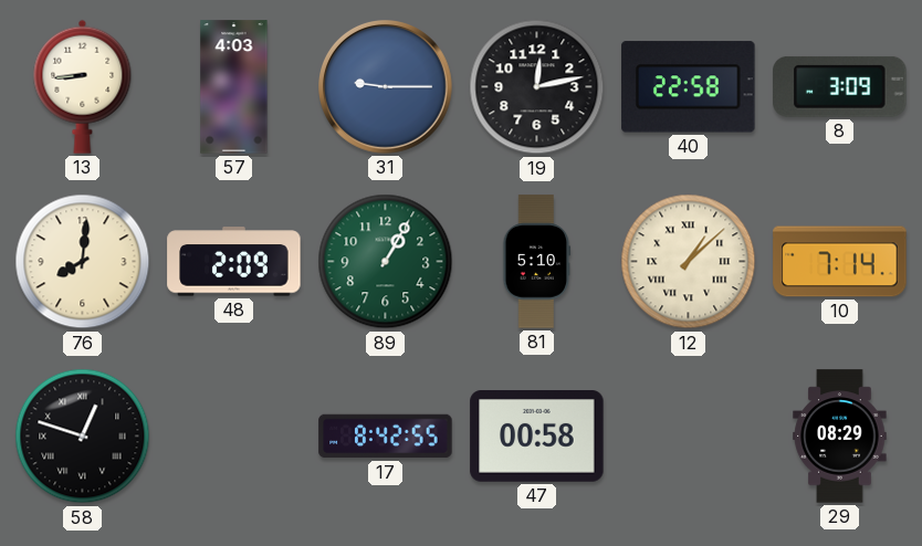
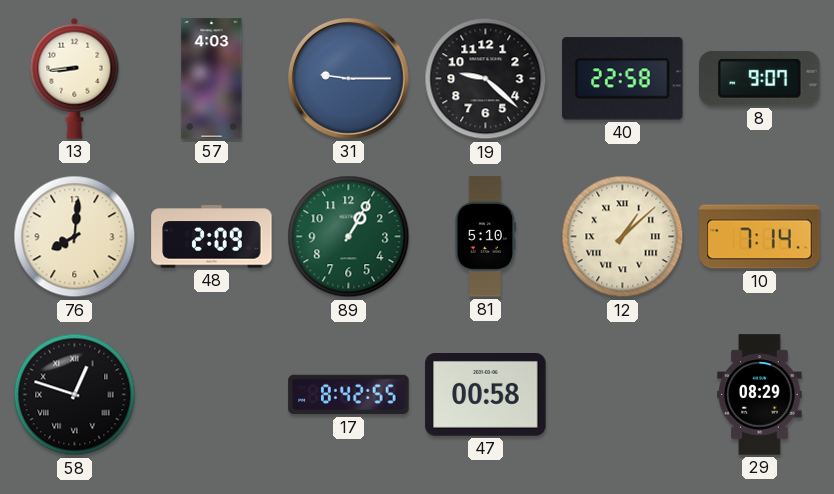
19: 12:13 -> 9:22 (486, 79)
8: 3:09 -> 9:07 (760, 78)
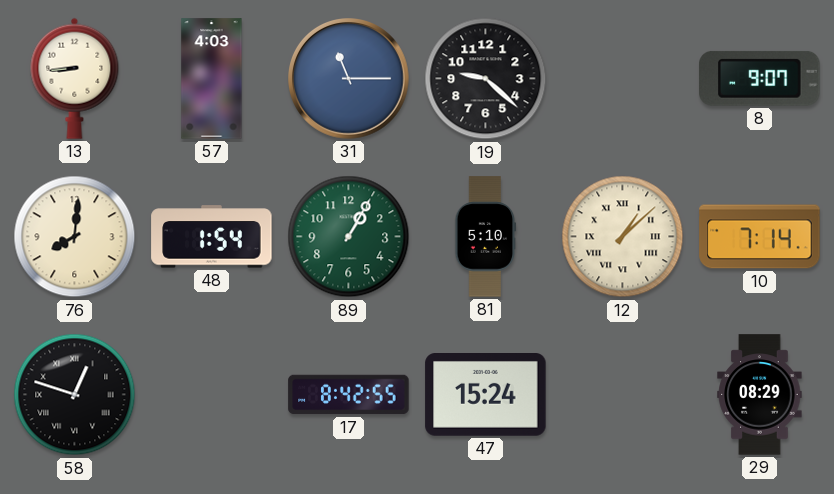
31: 9:15 -> 11:15 (349, 79)
40: 22:58 -> none (623, 79)
48: 2:09 -> 1:54 (212, 237)
47: 00:58 -> 15:24 (486, 395)
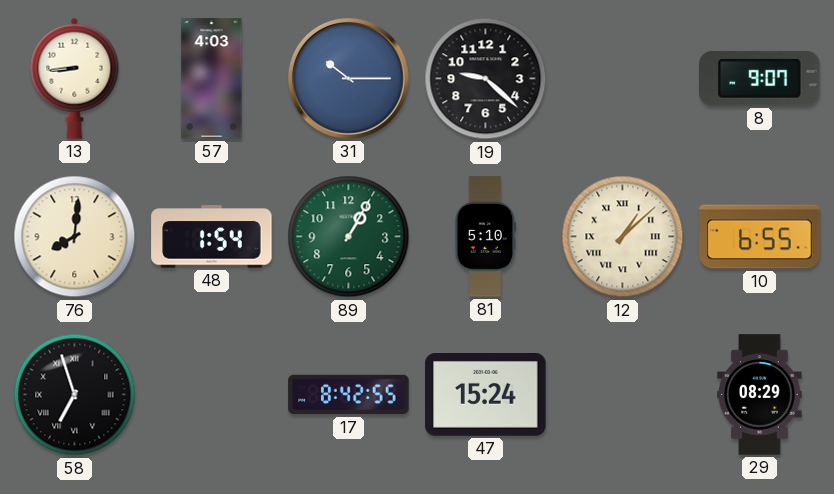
31: 11:15 -> 10:15 (349, 79)
10: 7:14 -> 6:55 (760, 237)
58: 12:48 -> 6:57 (75, 395)
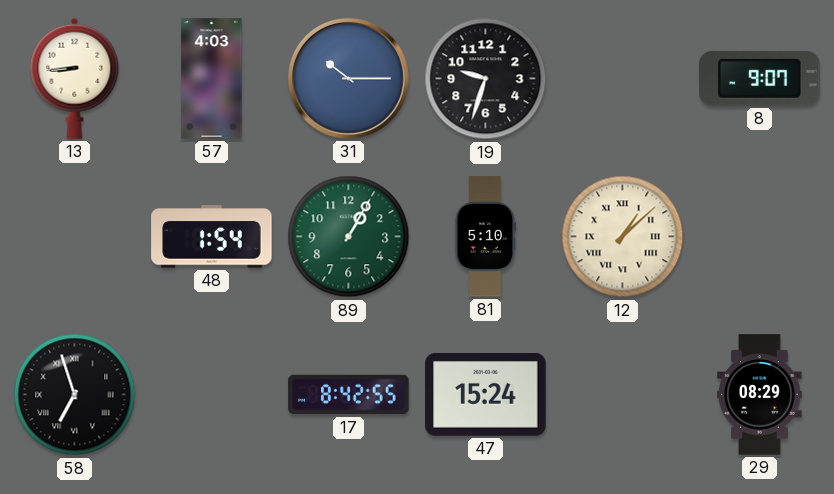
19: 9:22 -> 9:33 (486, 79)
76: 8:01 -> none (75, 237)
10: 6:55 -> none (760, 237)
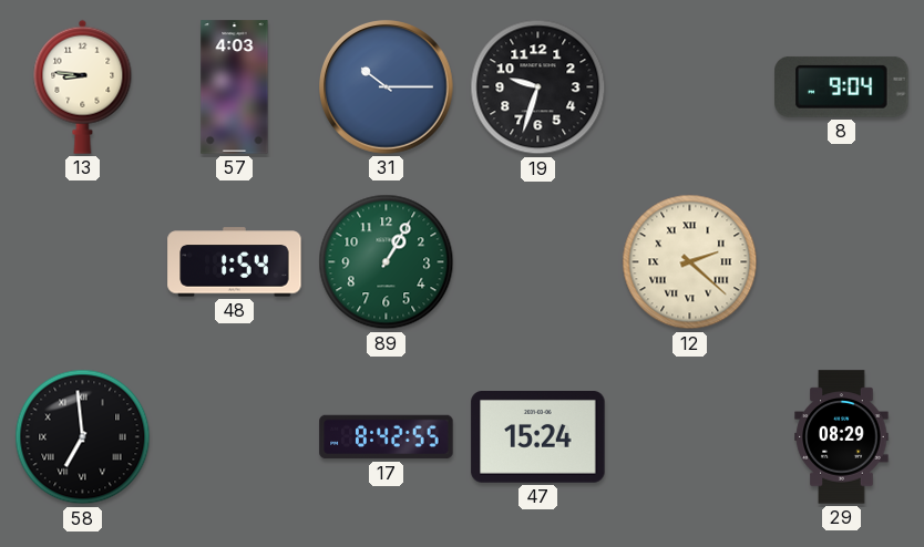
13: 8:44 -> 8:46 (83, 86)
8: 9:07 -> 9:04 (842, 86)
81: 5:10 -> none (486, 237)
12: 1:08 -> 2:22 (690, 262)
58: 6:57 -> 6:59 (83, 437)
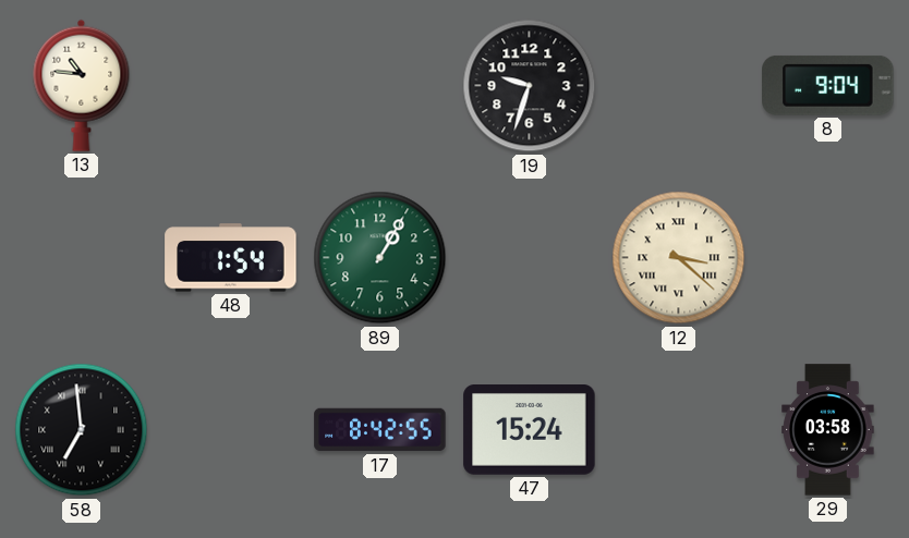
13: 8:46 -> 10:46 (82, 85)
57: 4:03 -> none (235, 87)
31: 10:15 -> none (387, 87)
12: 2:22 -> 3:22 (679, 258)
29: 08:29 -> 03:58 (828, 430)
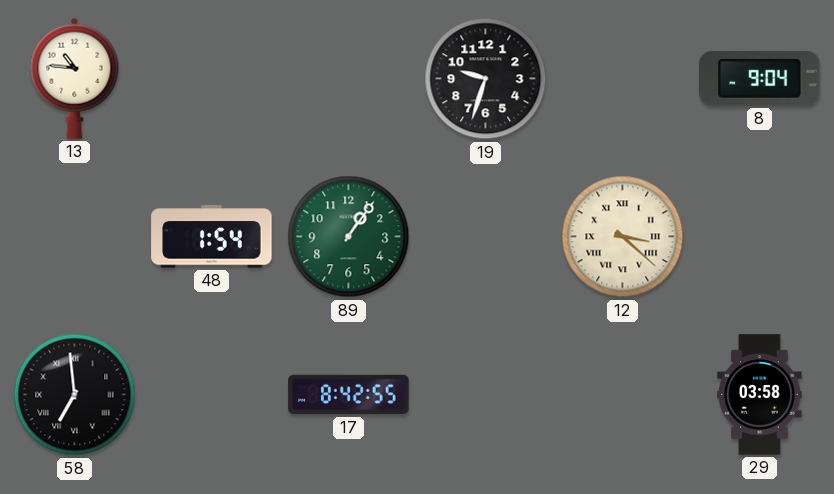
89: 1:05 -> 1:06 (349, 237)
47: 15:24 -> none (530, 430)
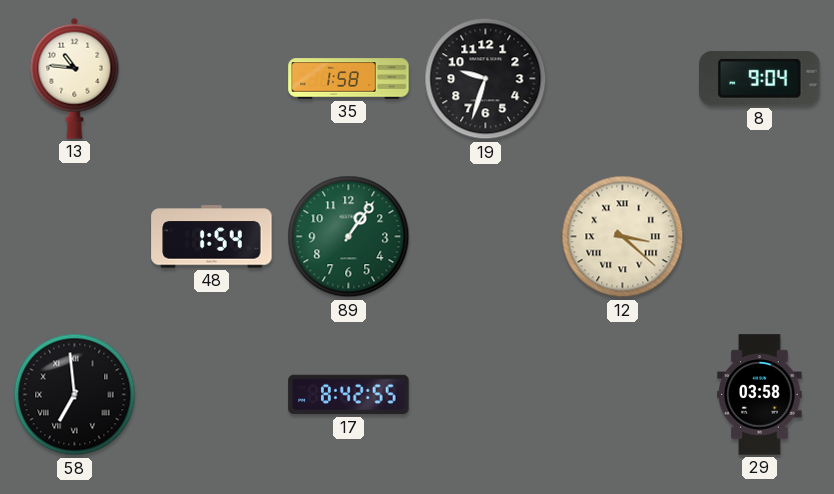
35: none -> 1:58 (349, 79)
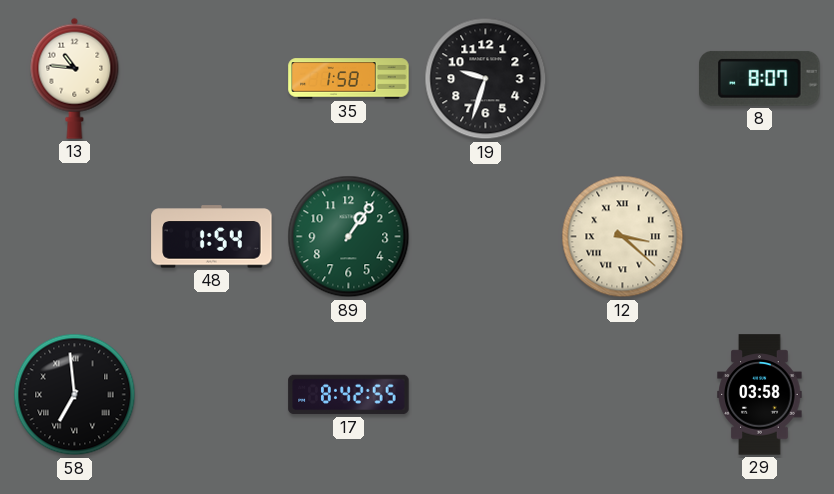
8: 9:04 -> 8:07 (760, 78)
